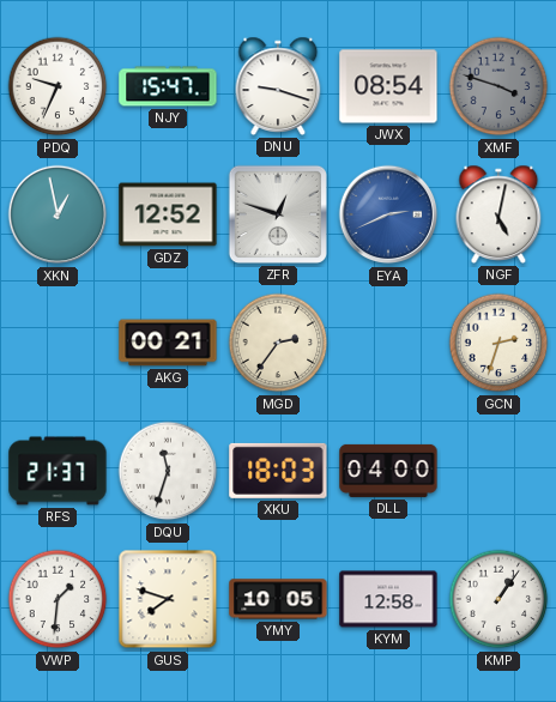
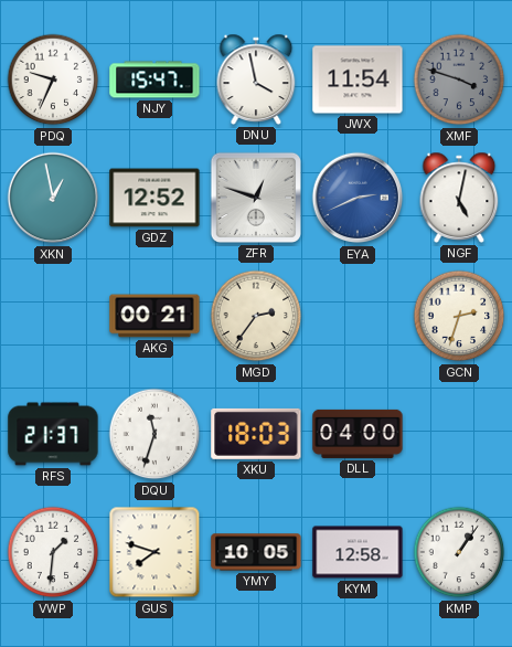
DNU: 9:18 -> 3:58 (256, 79)
JWX: 08:54 -> 11:54 (358, 79)
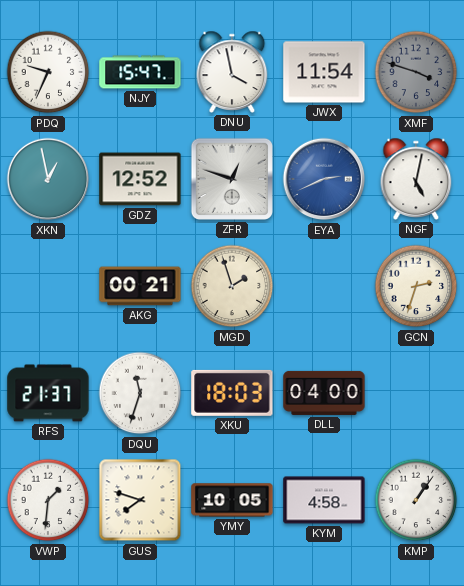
MGD: 2:36 -> 1:57 (232, 286)
KYM: 12:58 -> 4:58 (324, 500)
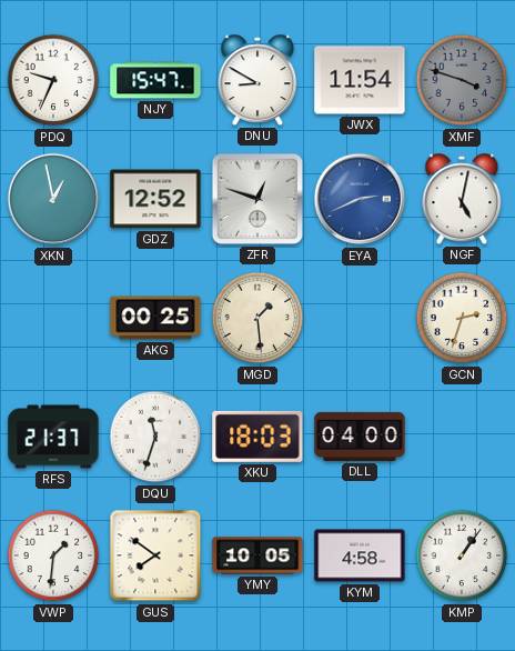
DNU: 3:58 -> 8:50 (257, 80)
AKG: 00:21 -> 00:25 (155, 318)
MGD: 1:57 -> 1:29 (257, 318)
GUS: 7:48 -> 7:51 (155, 555)
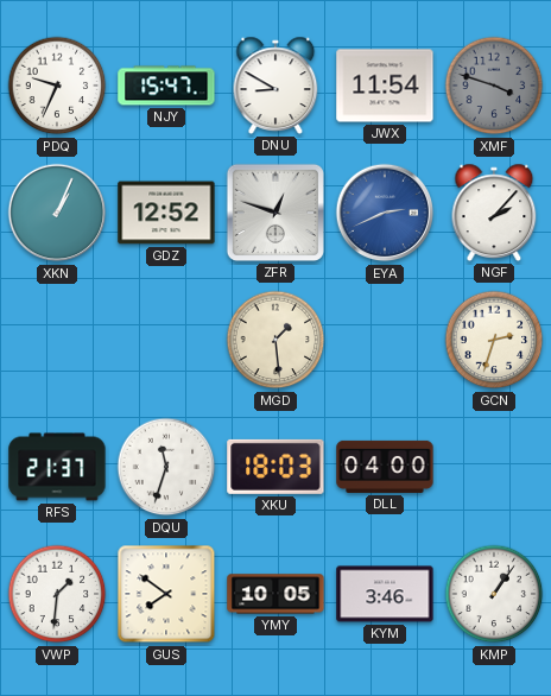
XKN: 12:58 -> 1:04 (57, 213)
NGF: 5:02 -> 2:07 (494, 213)
AKG: 00:25 -> none (155, 318)
KYM: 4:58 -> 3:46 (385, 594)
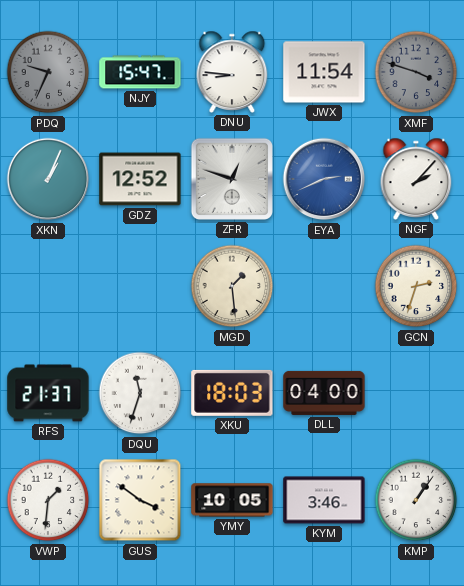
PDQ dial: white -> grey (48, 72)
DNU: 8:50 -> 8:46 (232, 72)
GUS: 7:51 -> 3:51 (140, 500)
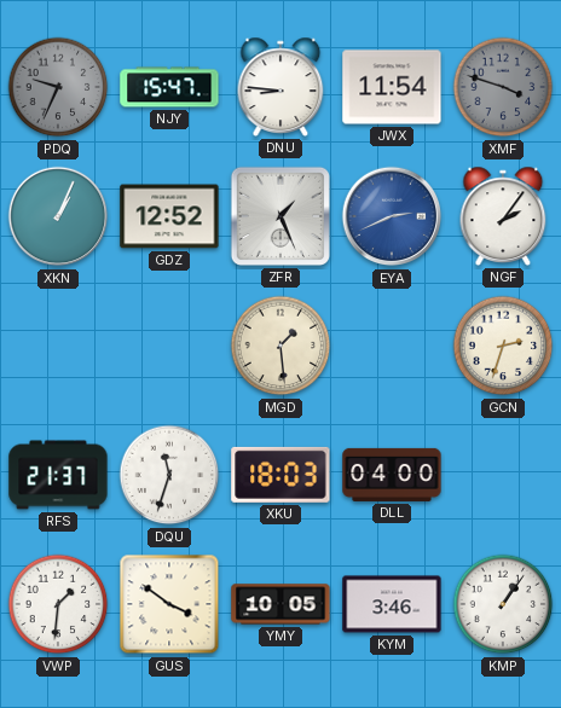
ZFR: 12:48 -> 1:26 (280, 216)
NGF: 2:07 -> 2:06 (503, 216)
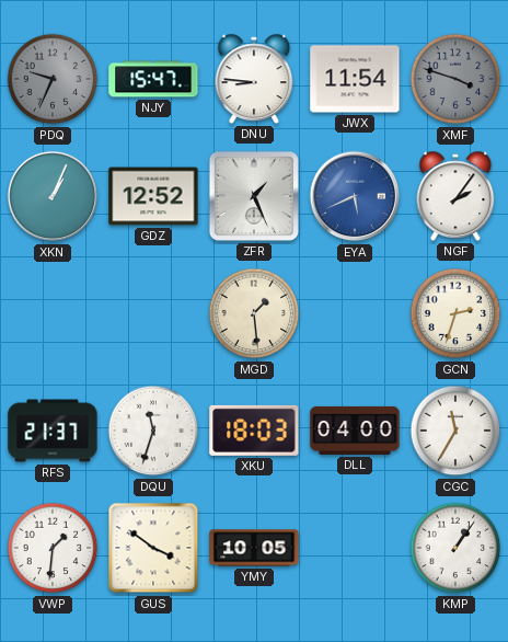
EYA: 2:41 -> 5:41 (355, 196)
CGC: none -> 11:35 (455, 431)
KYM: 3:46 -> none (392, 604)
